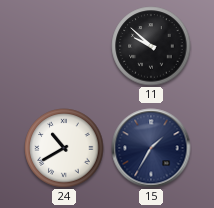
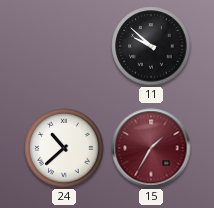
24: 10:40 -> 10:38 (64, 148)
15 dial: navy -> burgundy (151, 148)
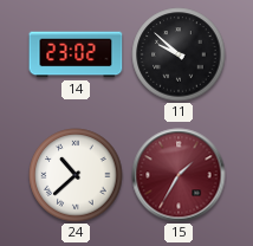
14: none -> 23:02 (76, 54)
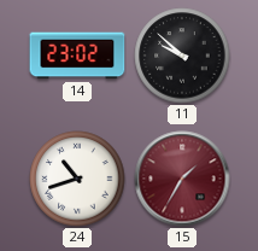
24: 10:38 -> 10:42 (77, 179)
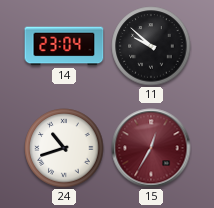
14: 23:02 -> 23:04 (64, 46)
15: 1:35 -> 12:35 (151, 148)
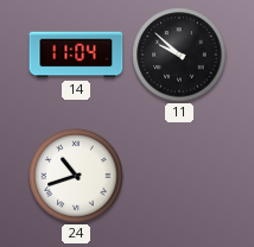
14: 23:04 -> 11:04 (76, 55)
15: 12:35 -> none (151, 148)
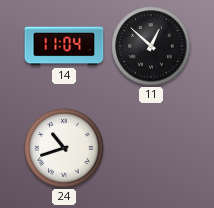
11: 9:52 -> 12:52 (151, 46)
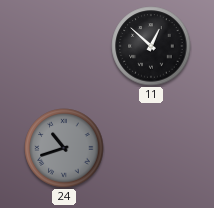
14: 11:04 -> none (64, 46)
24 dial: white -> grey (64, 148)
